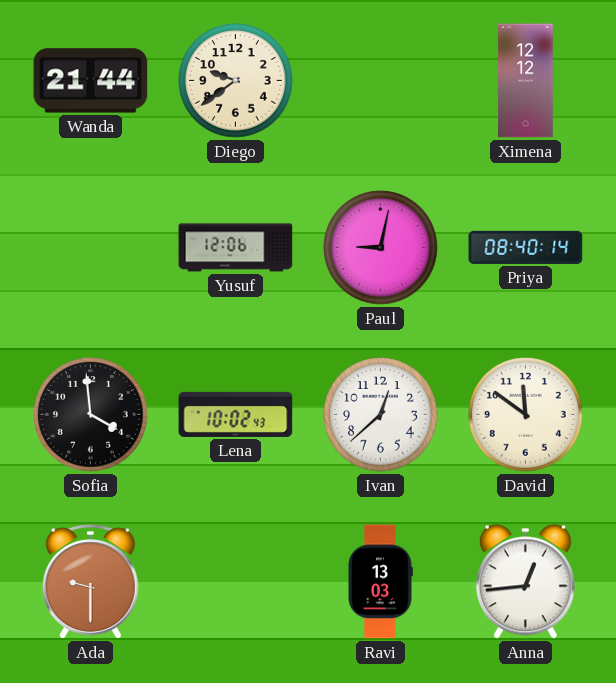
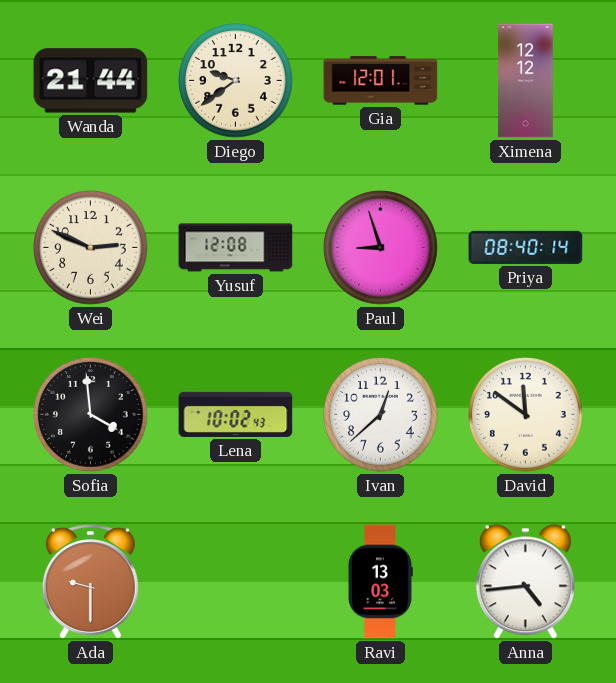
Gia: none -> 12:01 (381, 81)
Wei: none -> 2:49 (91, 248)
Yusuf: 12:06 -> 12:08 (236, 248)
Paul: 9:02 -> 8:57 (381, 248)
Anna: 12:44 -> 4:44 (525, 582)
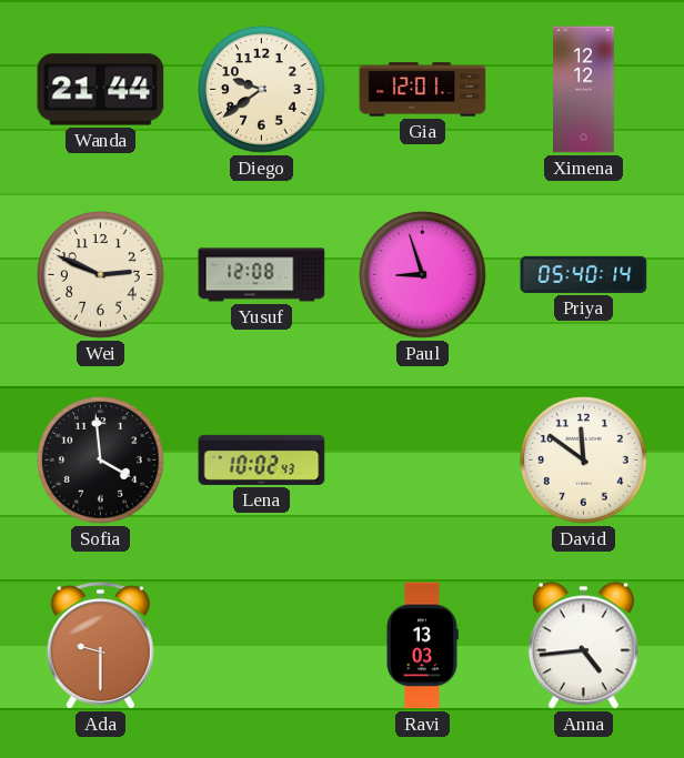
Priya: 08:40 -> 05:40 (584, 274)
Ivan: 12:38 -> none (381, 415)
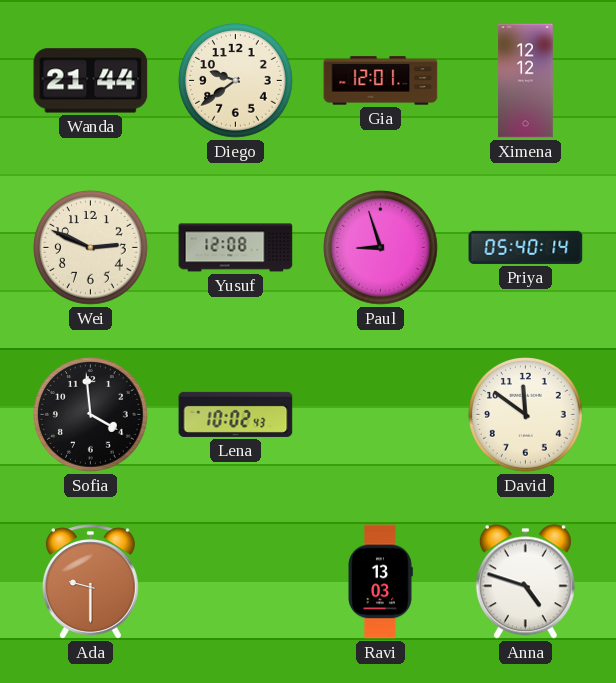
Anna: 4:44 -> 4:48 (525, 582)
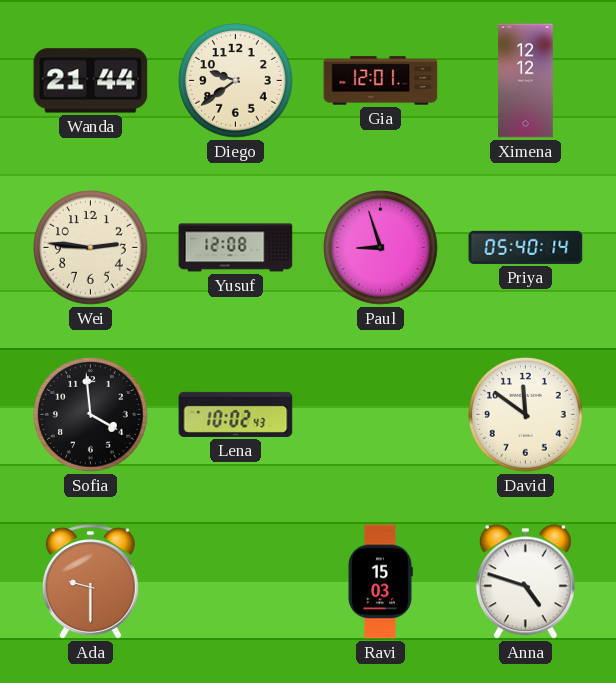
Wei: 2:49 -> 2:46 (91, 248)
Ravi: 13:03 -> 15:03 (380, 582)
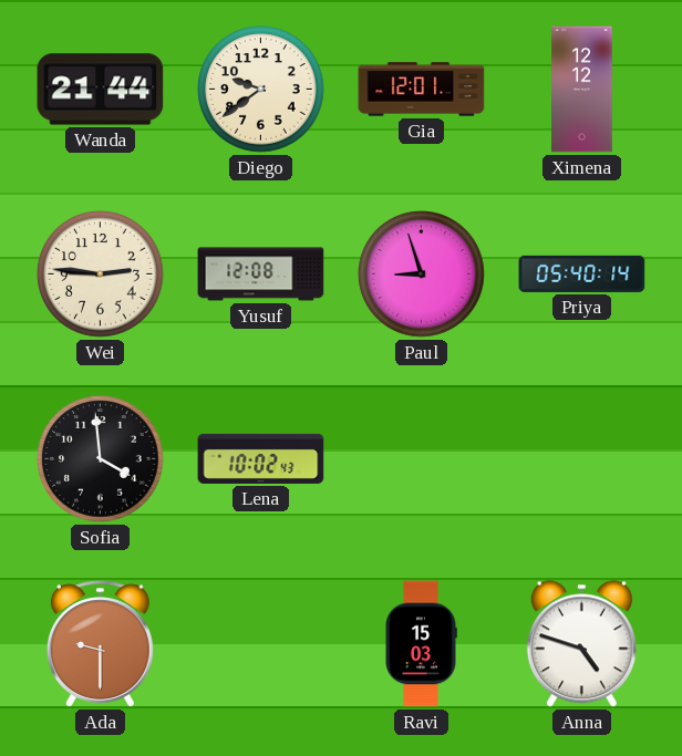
David: 11:51 -> none (526, 415)
